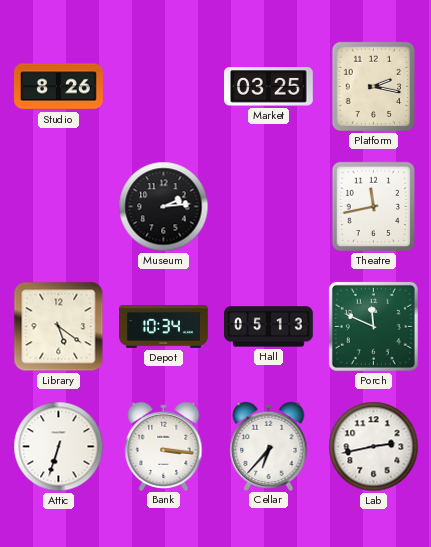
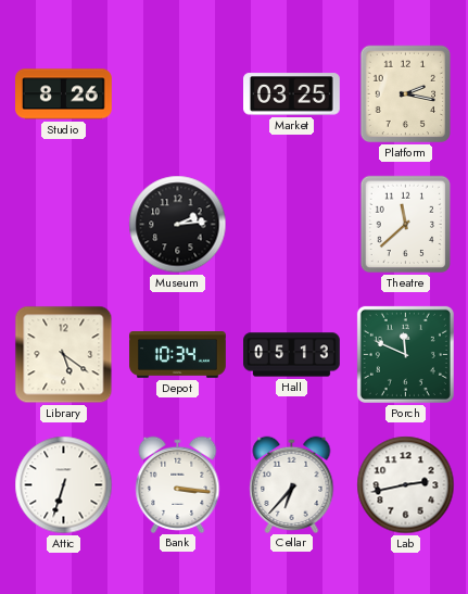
Theatre: 11:43 -> 11:38 (406, 225)
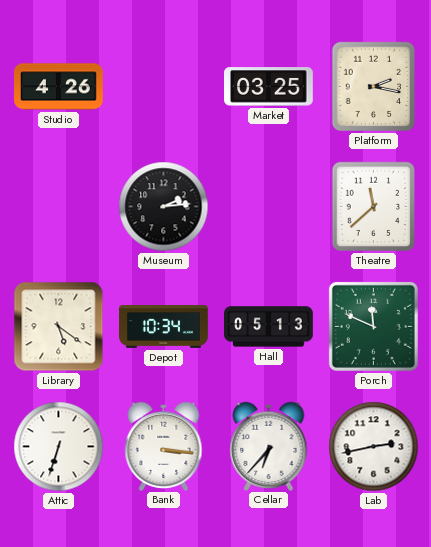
Studio: 8:26 -> 4:26 (59, 87)
